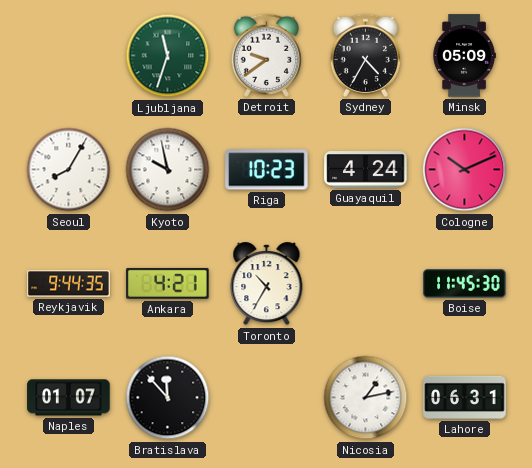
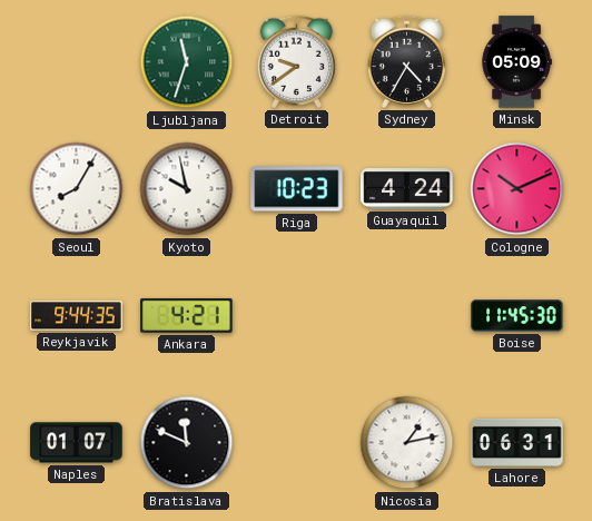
Toronto: 10:35 -> none (267, 284)
Bratislava: 11:53 -> 11:49 (187, 443)
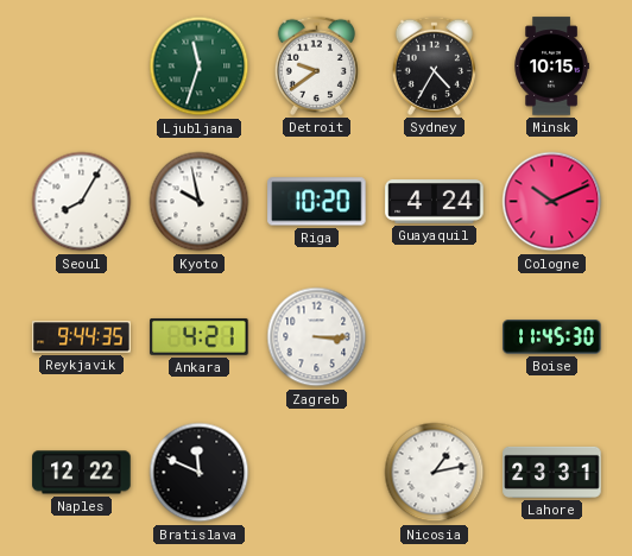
Minsk: 05:09 -> 10:15 (551, 67)
Riga: 10:23 -> 10:20 (317, 202)
Zagreb: none -> 3:15 (317, 337)
Naples: 01:07 -> 12:22 (82, 473)
Lahore: 06:31 -> 23:31 (552, 472)
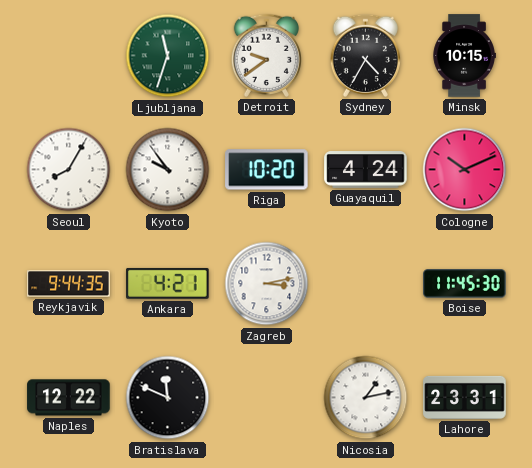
Kyoto: 9:58 -> 9:54 (168, 170)
Zagreb: 3:15 -> 3:13 (267, 284)
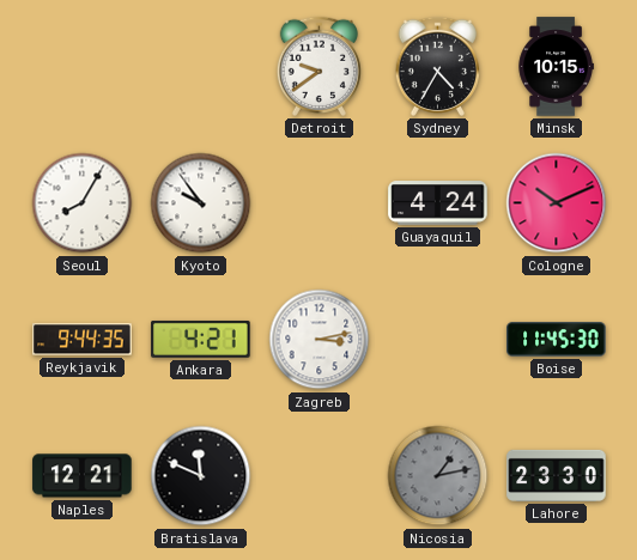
Ljubljana: 11:33 -> none (168, 56)
Riga: 10:20 -> none (267, 170)
Naples: 12:22 -> 12:21 (83, 476)
Nicosia dial: white -> grey (438, 476)
Lahore: 23:31 -> 23:30 (557, 475)
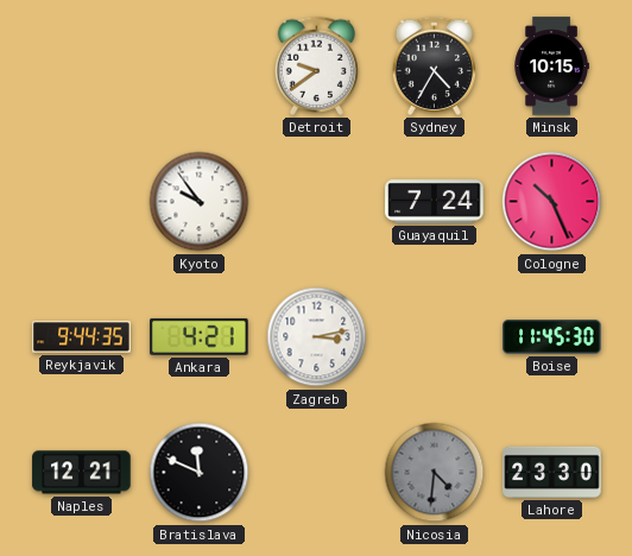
Seoul: 8:05 -> none (83, 203)
Guayaquil: 4:24 -> 7:24 (435, 202)
Cologne: 10:11 -> 10:26 (552, 202)
Nicosia: 1:13 -> 4:31 (435, 473)
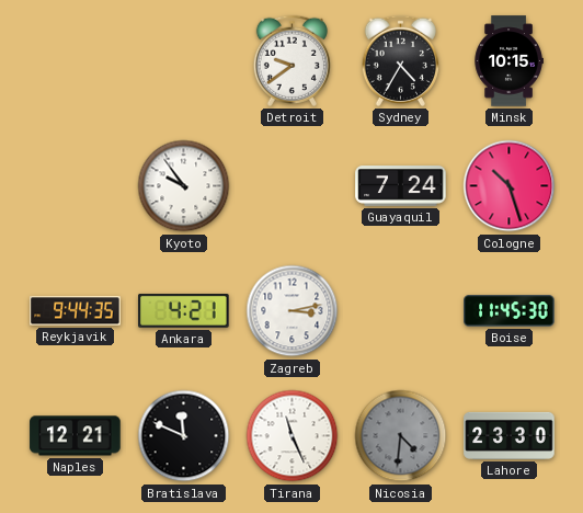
Cologne: 10:26 -> 10:27 (510, 186)
Tirana: none -> 11:26 (293, 436)
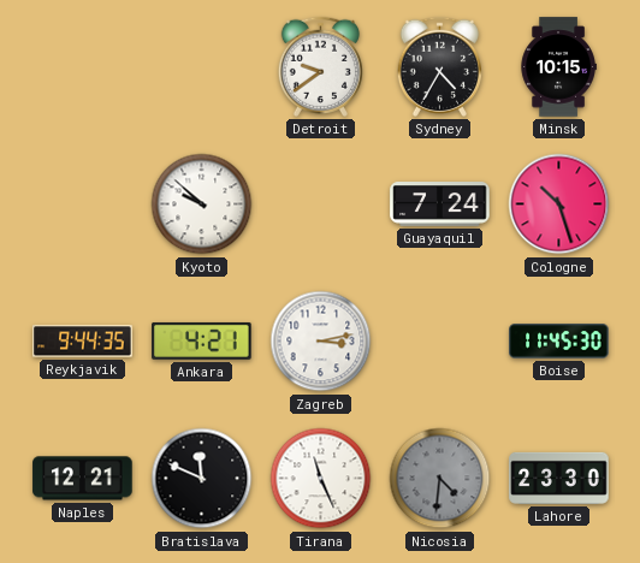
Kyoto: 9:54 -> 9:52 (202, 205)
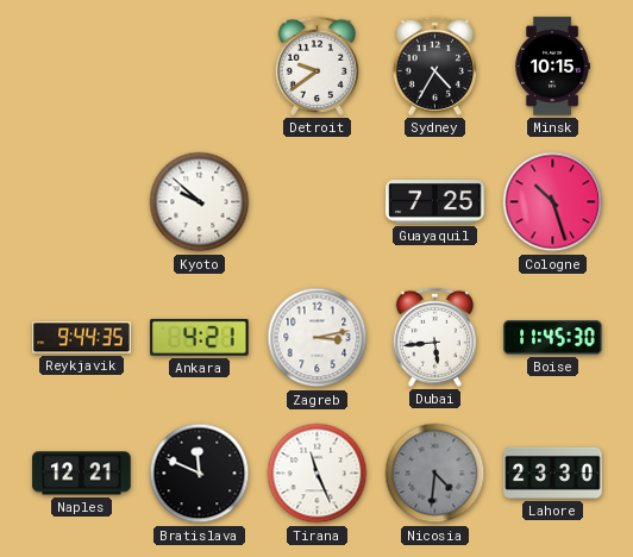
Guayaquil: 7:24 -> 7:25 (435, 202)
Dubai: none -> 5:44 (434, 337)
